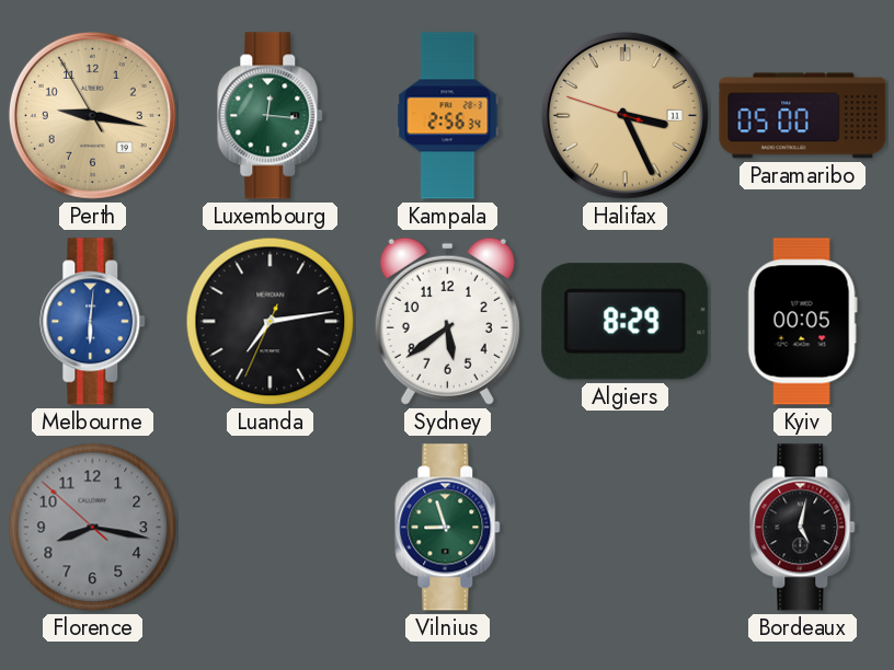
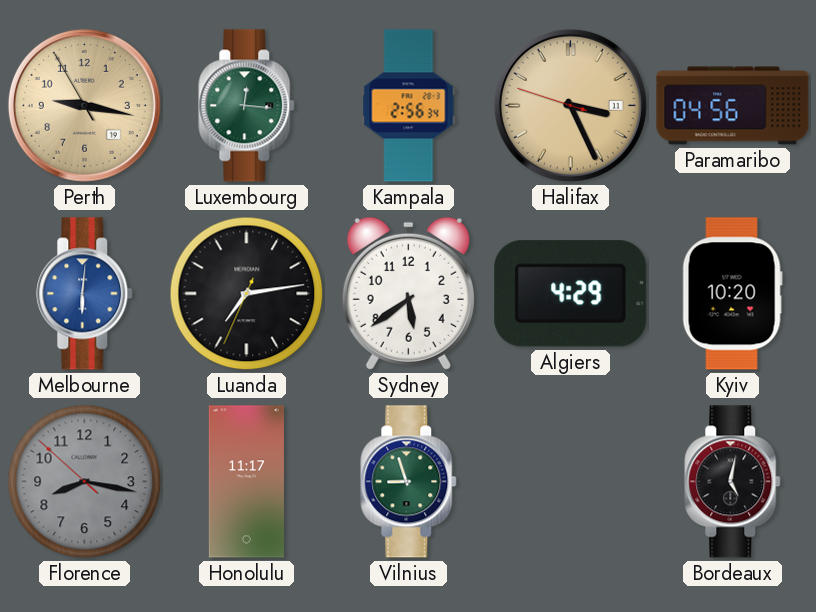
Paramaribo: 05:00 -> 04:56 (733, 106)
Algiers: 8:29 -> 4:29 (571, 294)
Kyiv: 00:05 -> 10:20 (732, 294)
Honolulu: none -> 11:17 (246, 482)
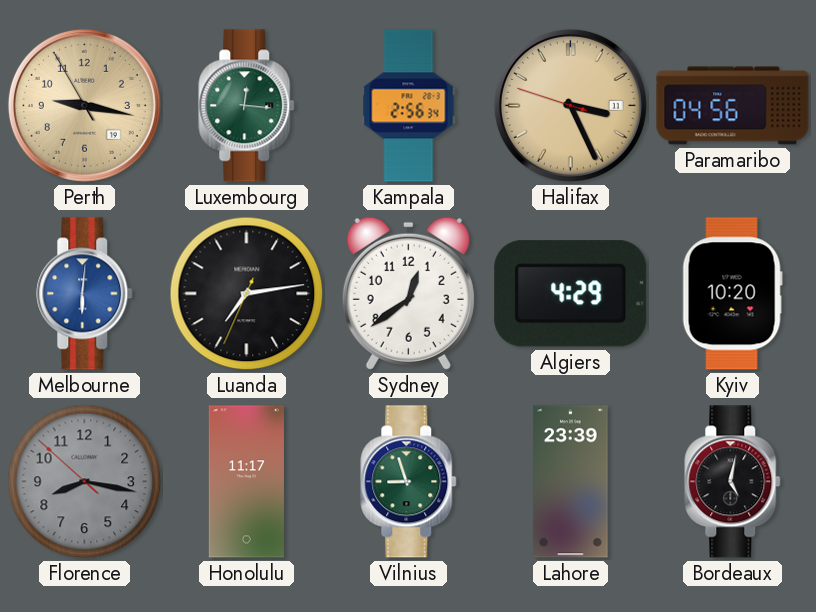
Sydney: 5:39 -> 12:39 (408, 293)
Lahore: none -> 23:39 (571, 482)
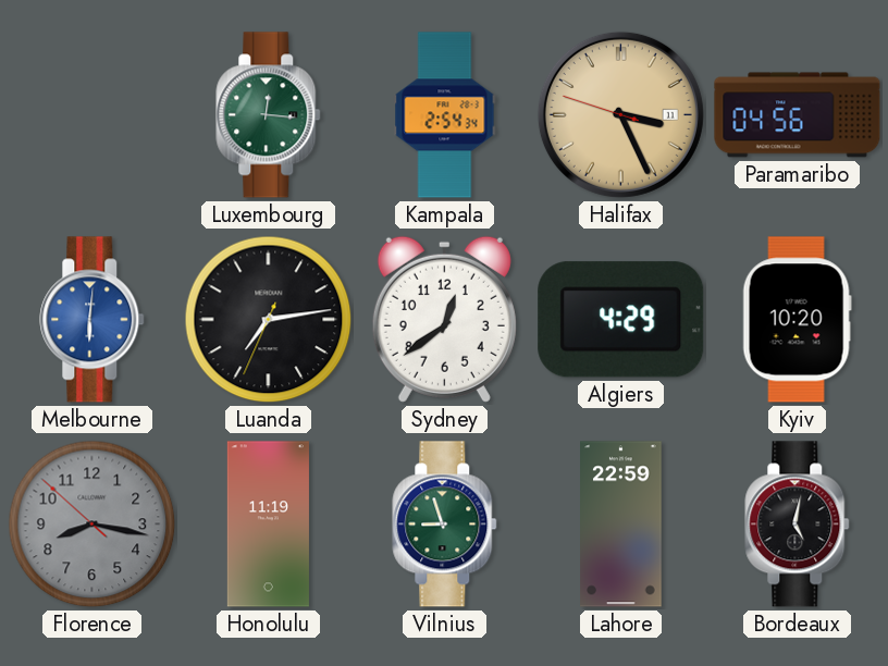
Perth: 9:16 -> none (84, 105)
Kampala: 2:56 -> 2:54 (445, 115)
Honolulu: 11:17 -> 11:19 (268, 525)
Lahore: 23:39 -> 22:59 (621, 525)
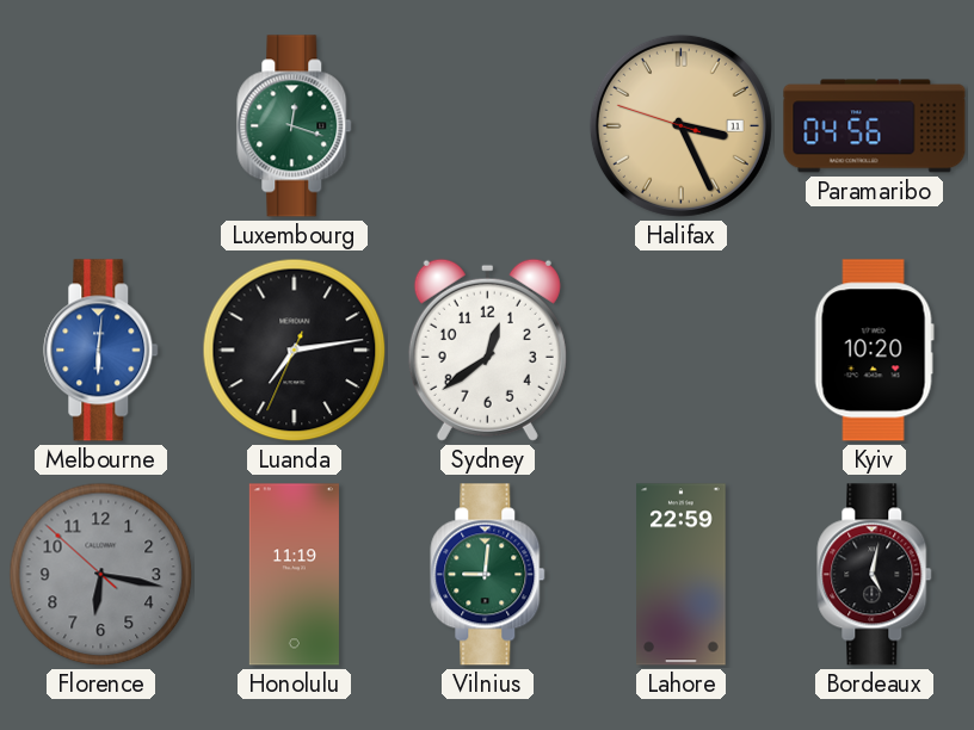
Luxembourg: 12:16 -> 12:18 (295, 126)
Kampala: 2:54 -> none (445, 115)
Algiers: 4:29 -> none (621, 320)
Florence: 8:16 -> 6:16 (101, 575)
Vilnius: 8:57 -> 9:01 (488, 575)
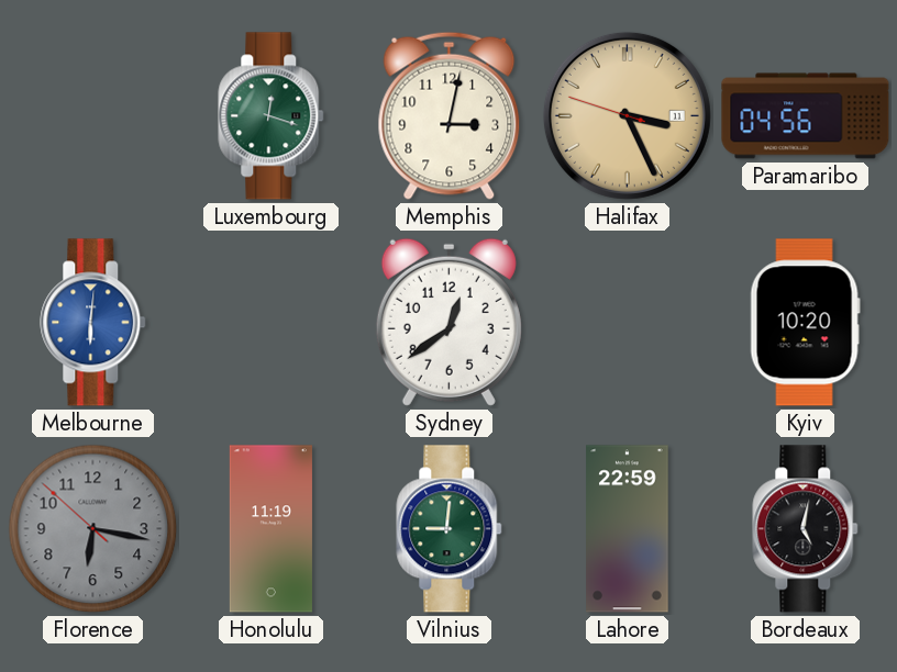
Memphis: none -> 3:02 (450, 115)
Luanda: 7:13 -> none (295, 351)
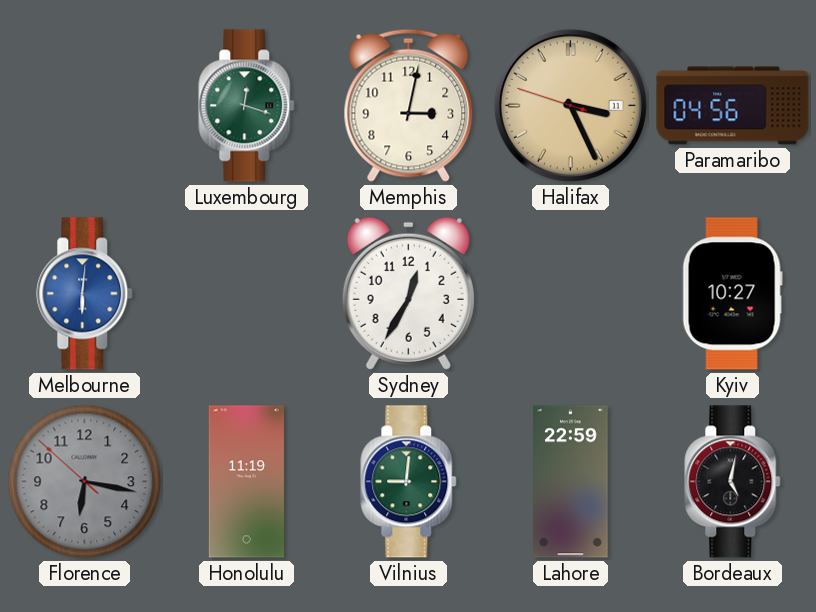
Sydney: 12:39 -> 12:35 (408, 293)
Kyiv: 10:20 -> 10:27 (732, 294)
